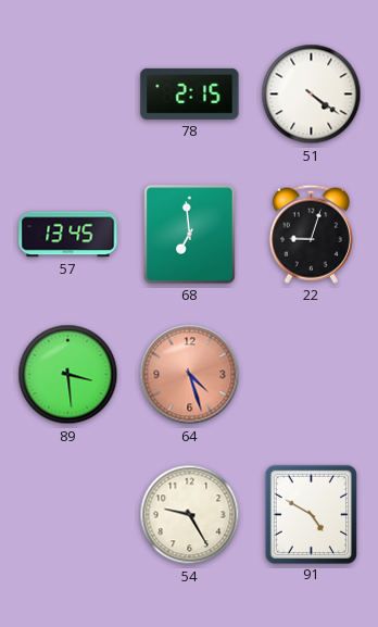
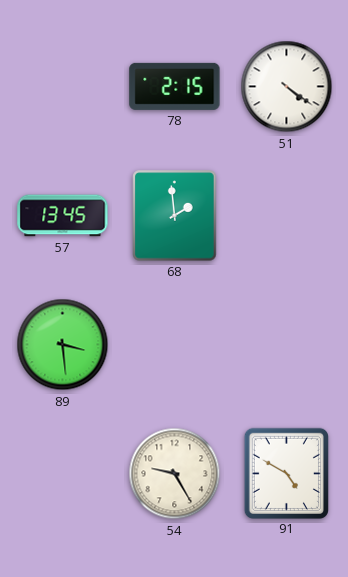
68: 6:59 -> 1:59 (175, 216)
22: 9:03 -> none (311, 234)
64: 4:27 -> none (190, 375)
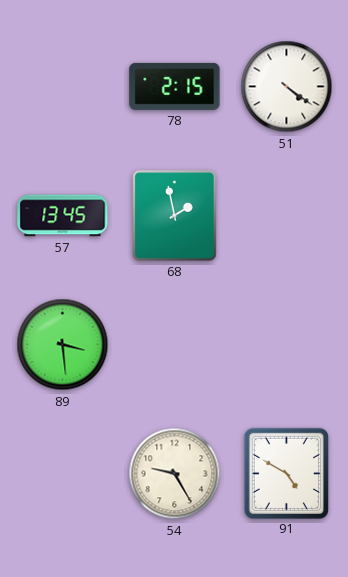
68: 1:59 -> 1:58 (175, 216)
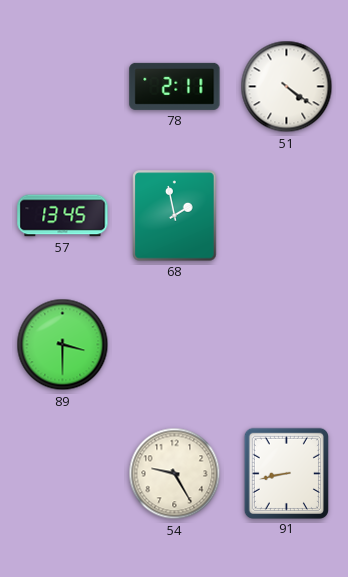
78: 2:15 -> 2:11 (175, 86)
89: 3:29 -> 3:30 (63, 345)
91: 4:50 -> 8:43 (286, 473)
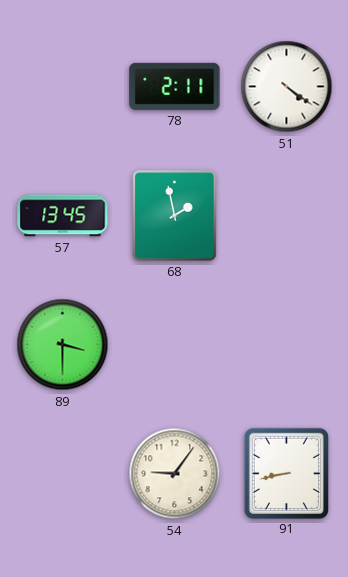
54: 9:25 -> 9:06 (175, 474)
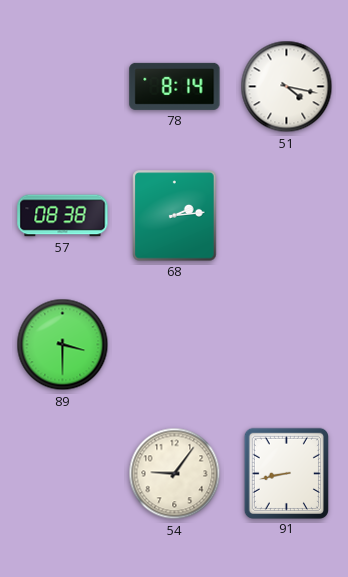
78: 2:11 -> 8:14 (175, 86)
51: 4:21 -> 4:17 (287, 87)
57: 13:45 -> 08:38 (63, 216)
68: 1:58 -> 2:14 (175, 216)
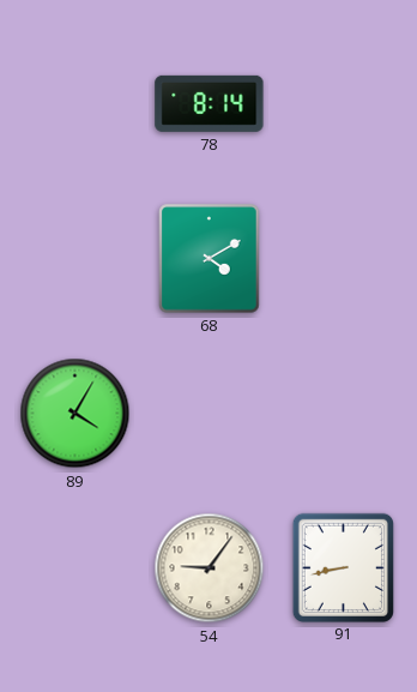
51: 4:17 -> none (287, 87)
57: 08:38 -> none (63, 216)
68: 2:14 -> 4:10 (210, 259)
89: 3:30 -> 4:05 (75, 414)
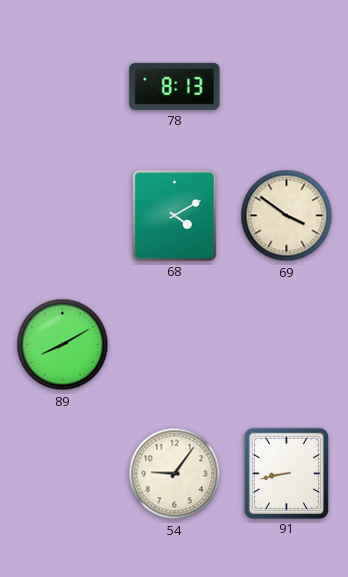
78: 8:14 -> 8:13 (175, 86)
69: none -> 3:51 (287, 216)
89: 4:05 -> 8:10 (63, 345)
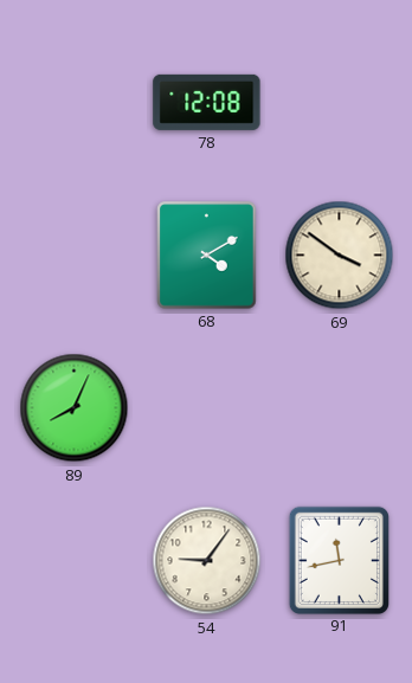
78: 8:13 -> 12:08 (207, 102)
89: 8:10 -> 8:04 (75, 408)
91: 8:43 -> 11:43 (339, 560)
